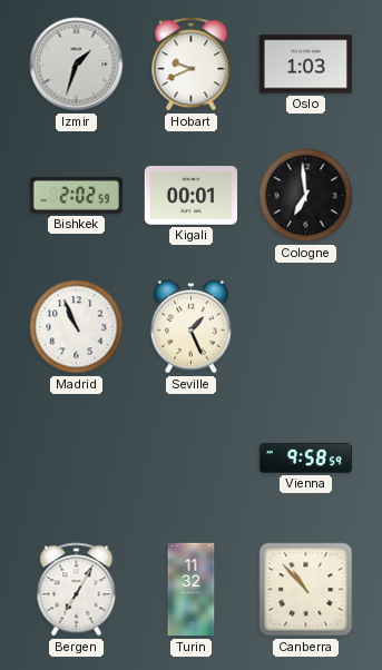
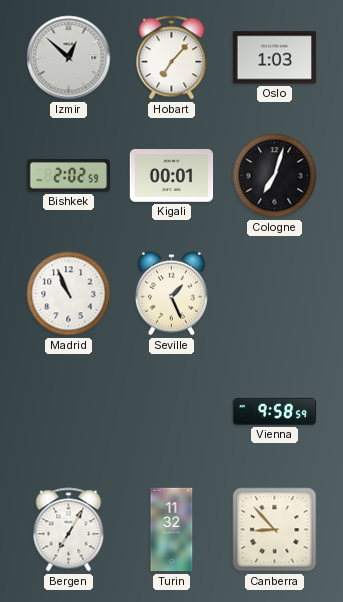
Izmir: 1:33 -> 12:52 (69, 58)
Hobart: 9:41 -> 7:07 (172, 58)
Cologne: 6:59 -> 7:03 (275, 176)
Canberra: 10:53 -> 8:53 (275, 530)
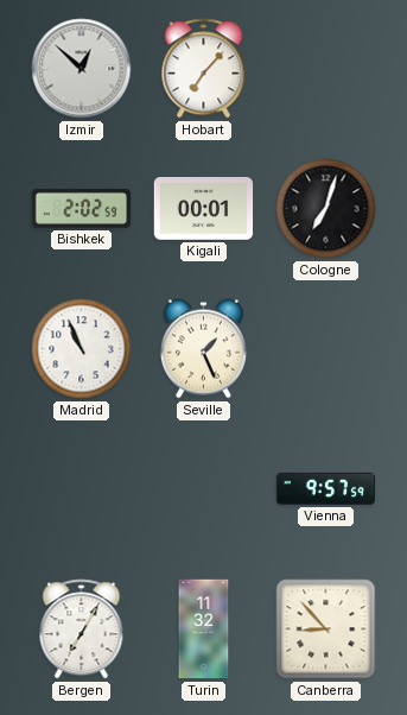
Oslo: 1:03 -> none (275, 58)
Vienna: 9:58 -> 9:57 (326, 488)
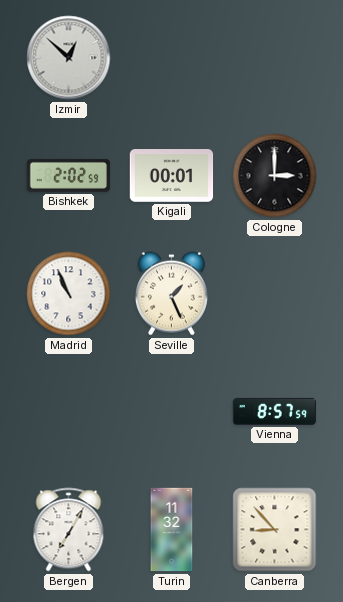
Hobart: 7:07 -> none (204, 69)
Cologne: 7:03 -> 3:00 (275, 176)
Vienna: 9:57 -> 8:57 (275, 411)
